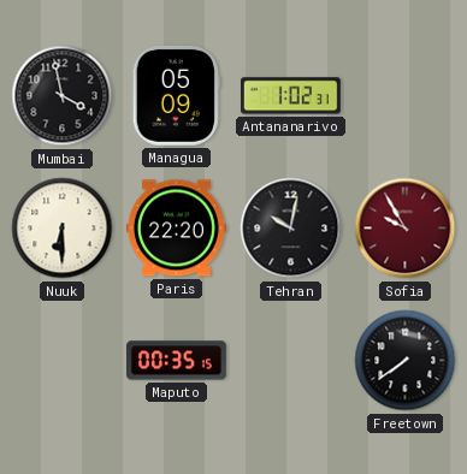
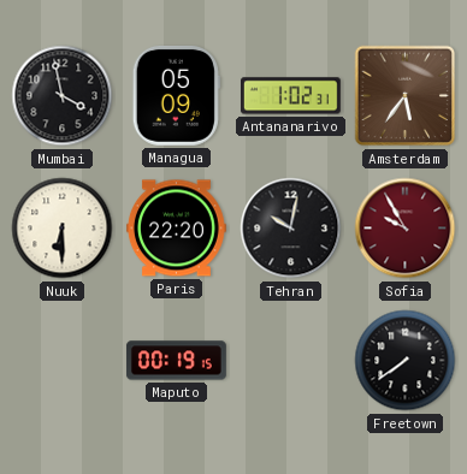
Amsterdam: none -> 5:36 (406, 96)
Maputo: 00:35 -> 00:19 (176, 361)
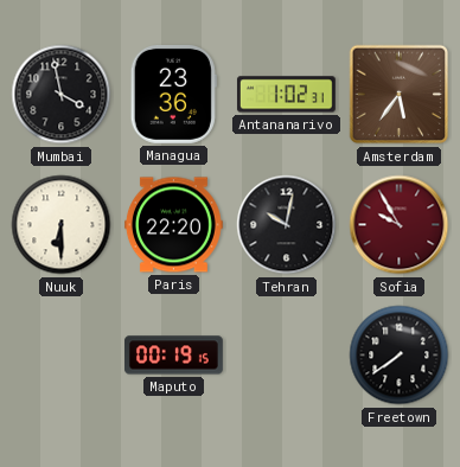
Managua: 05:09 -> 23:36 (173, 94)
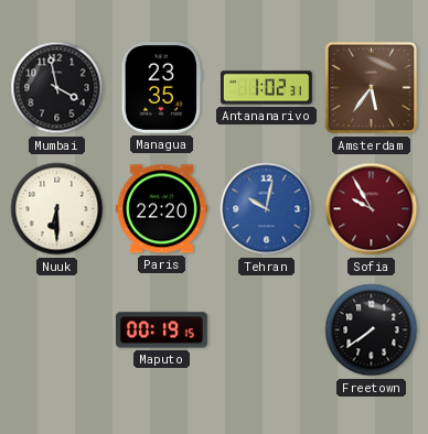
Managua: 23:36 -> 23:35 (161, 87)
Tehran dial: black -> blue (267, 209)
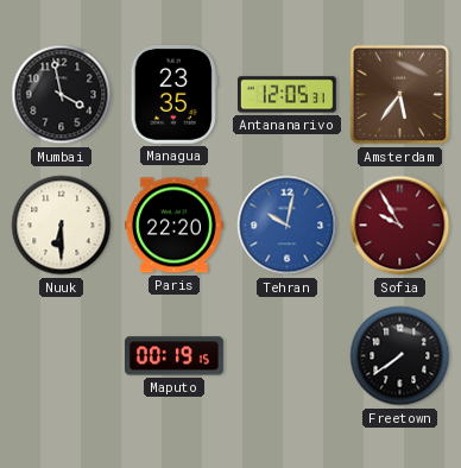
Antananarivo: 1:02 -> 12:05 (286, 95)
